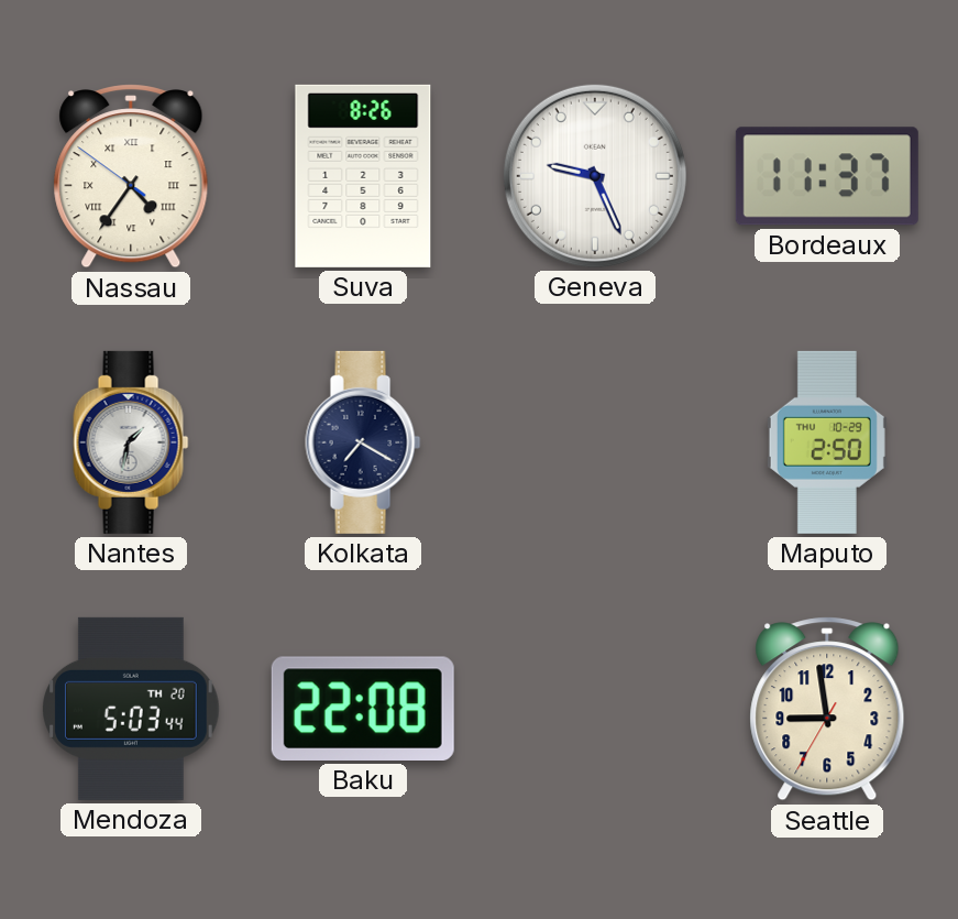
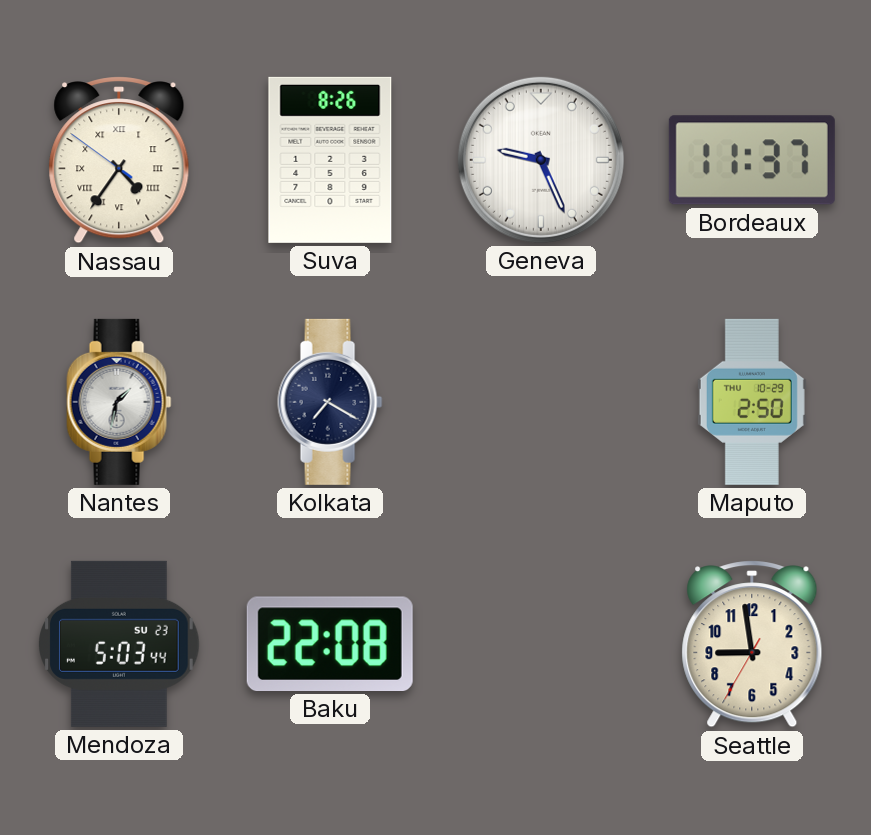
Mendoza date: TH 20 -> SU 23 (120, 644)
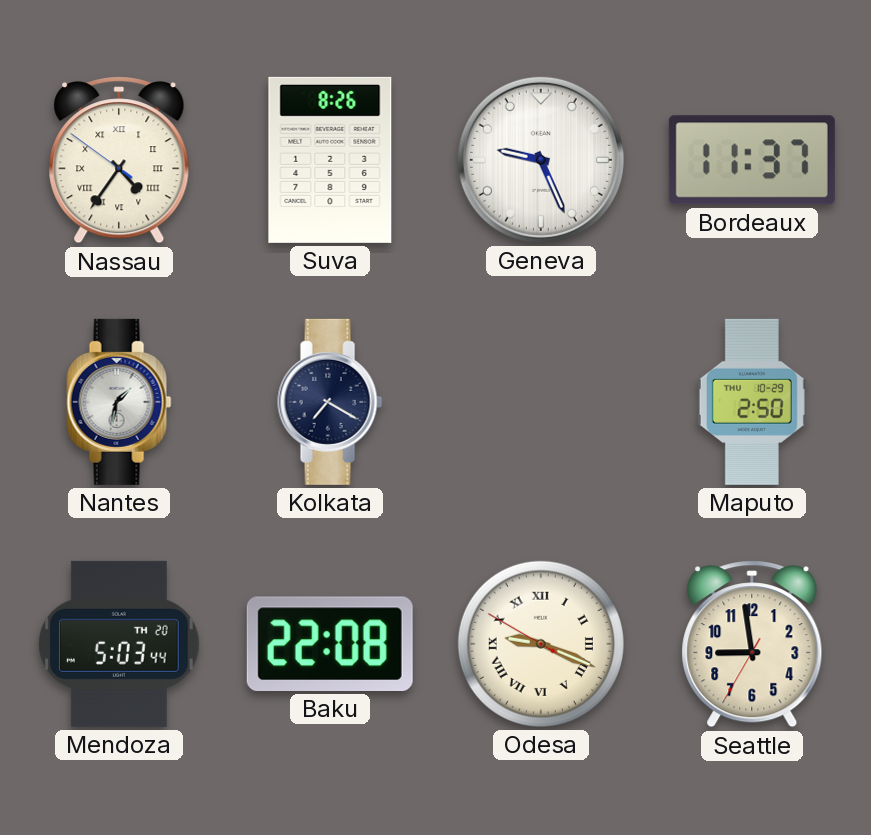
Mendoza date: SU 23 -> TH 20 (120, 644)
Odesa: none -> 9:18 (541, 644)
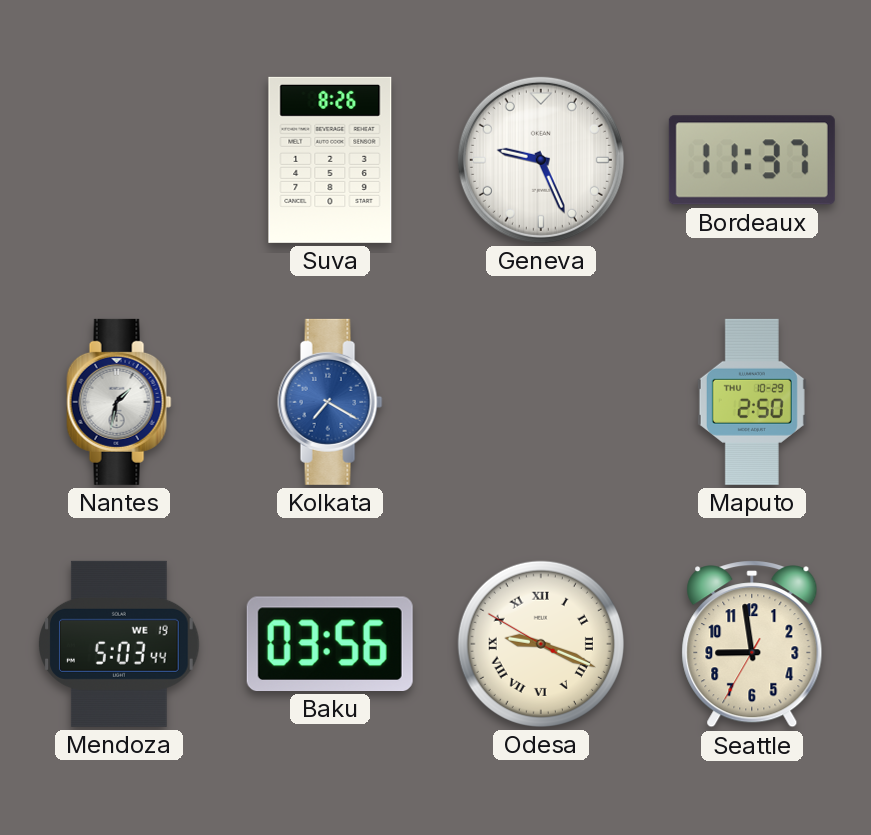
Nassau: 4:35 -> none (119, 160)
Kolkata dial: navy -> blue (330, 402)
Mendoza date: TH 20 -> WE 19 (120, 644)
Baku: 22:08 -> 03:56 (330, 644)
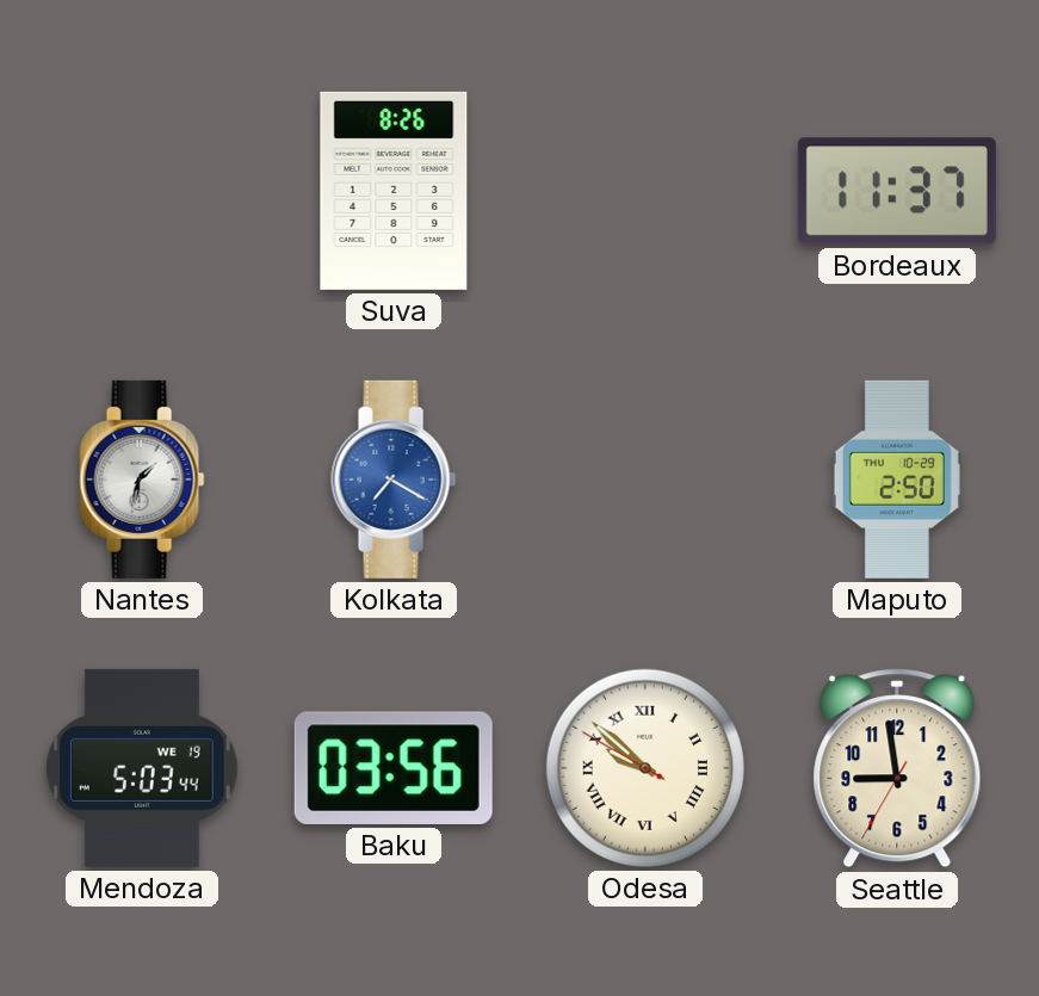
Geneva: 9:26 -> none (541, 160)
Odesa: 9:18 -> 9:51 (645, 768)
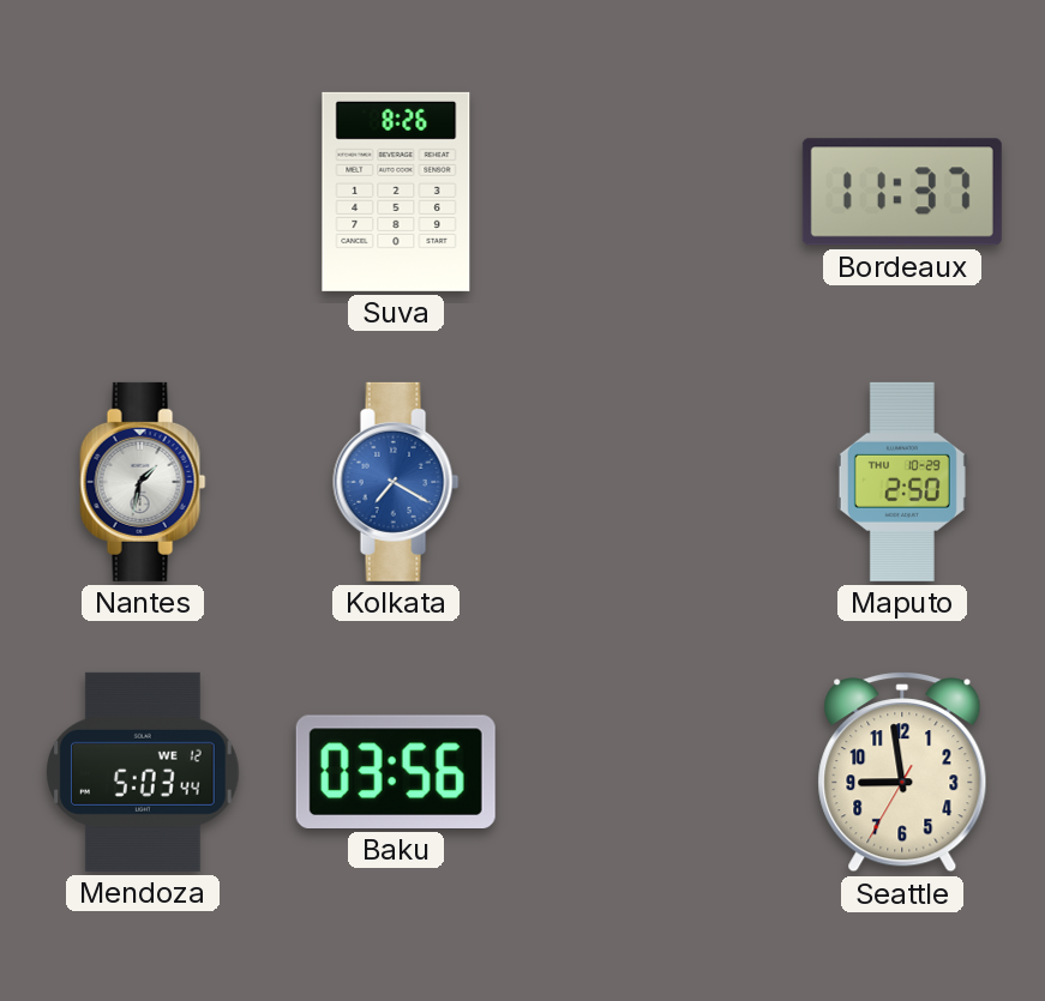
Mendoza date: WE 19 -> WE 12 (144, 772)
Odesa: 9:51 -> none (645, 768)
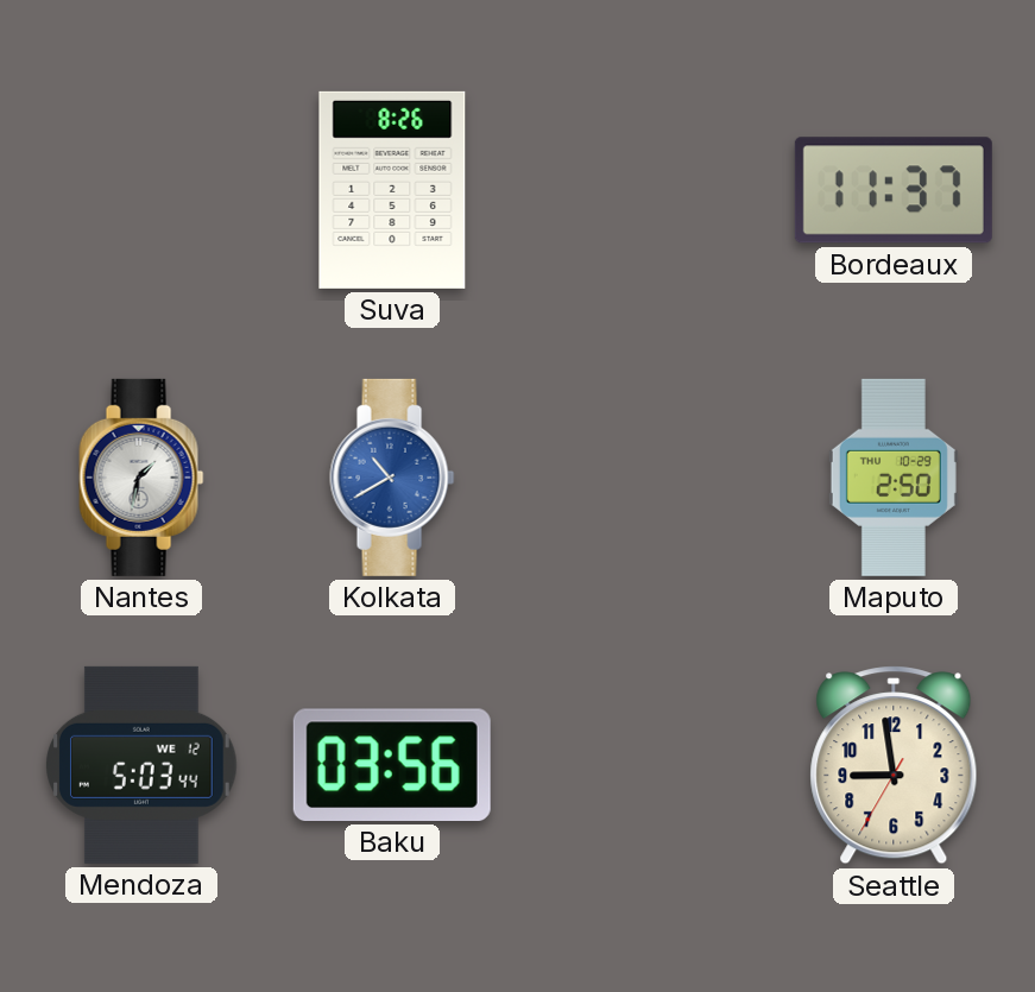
Kolkata: 7:20 -> 10:40 (392, 478)
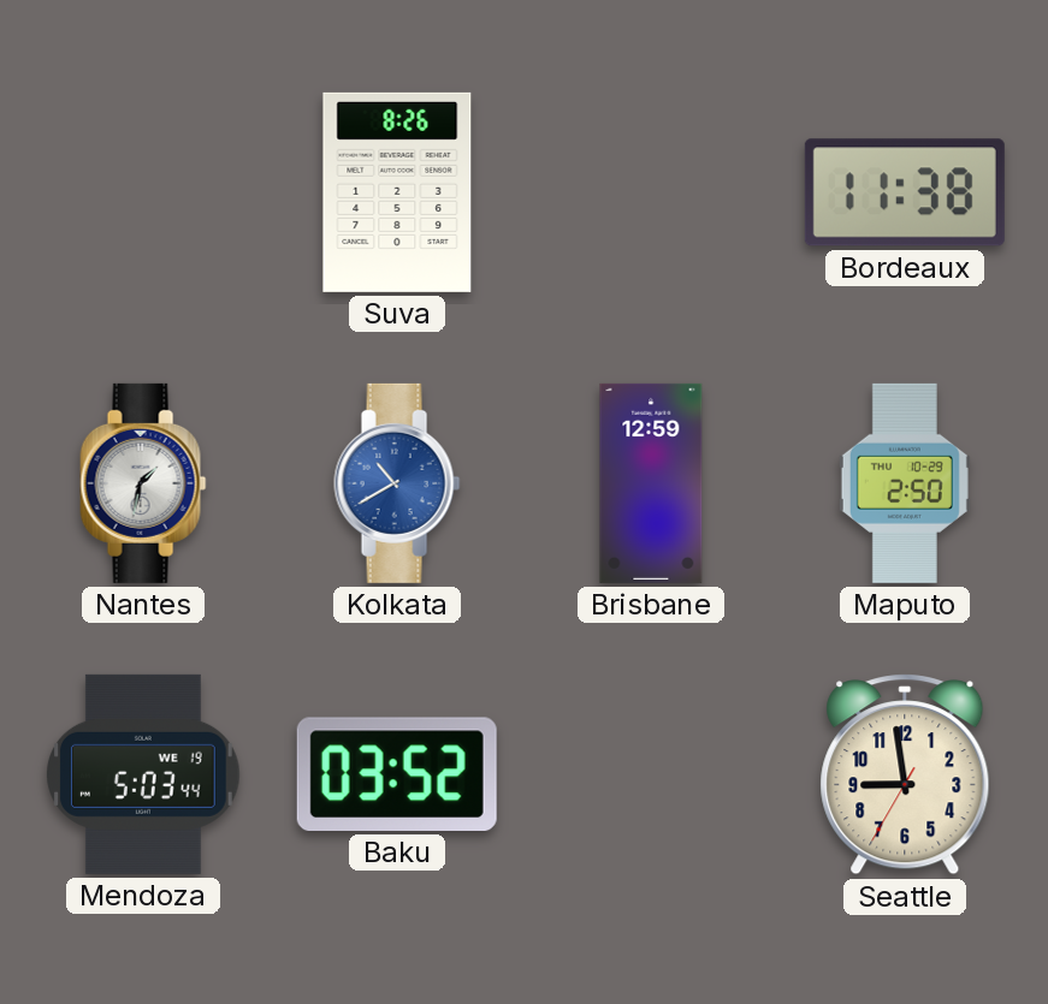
Bordeaux: 11:37 -> 11:38 (905, 192)
Brisbane: none -> 12:59 (651, 483)
Mendoza date: WE 12 -> WE 19 (144, 774)
Baku: 03:56 -> 03:52 (397, 774)
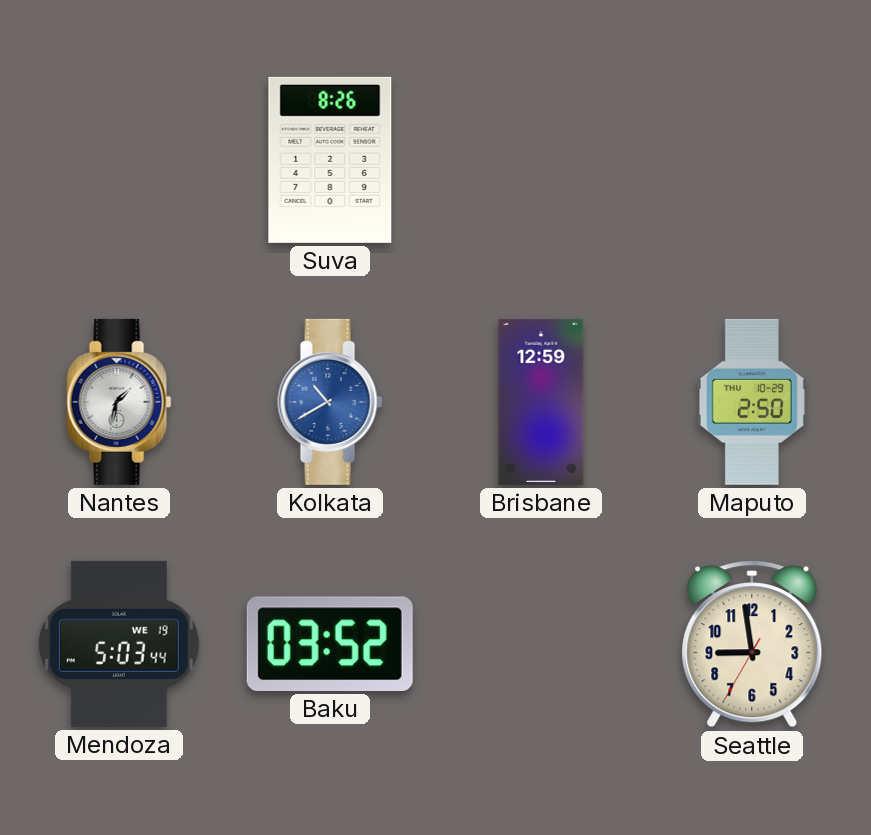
Bordeaux: 11:38 -> none (905, 192)
